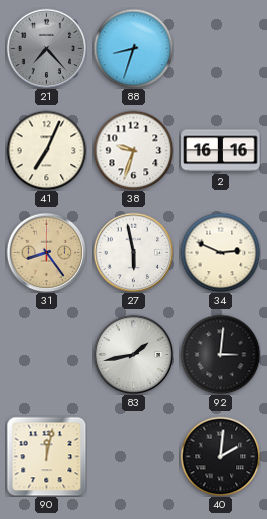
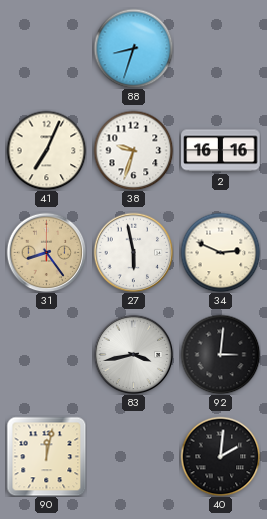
21: 7:23 -> none (46, 48)
83: 1:43 -> 3:43 (133, 354)
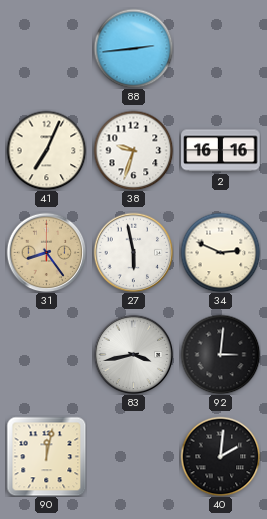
88: 8:33 -> 2:44 (133, 48)
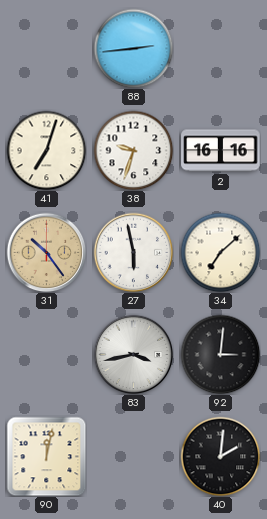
41: 7:04 -> 7:03 (46, 150)
31: 8:24 -> 10:24 (46, 252)
34: 2:49 -> 7:08 (220, 252)
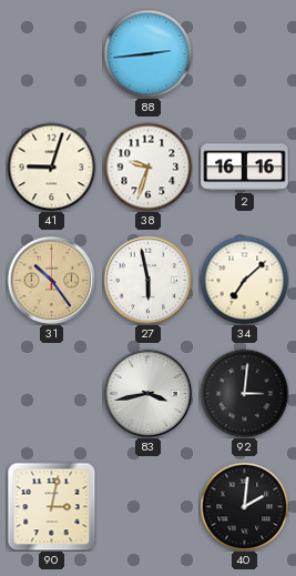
41: 7:03 -> 9:03 (51, 166)
90: 12:02 -> 3:02 (51, 506)
